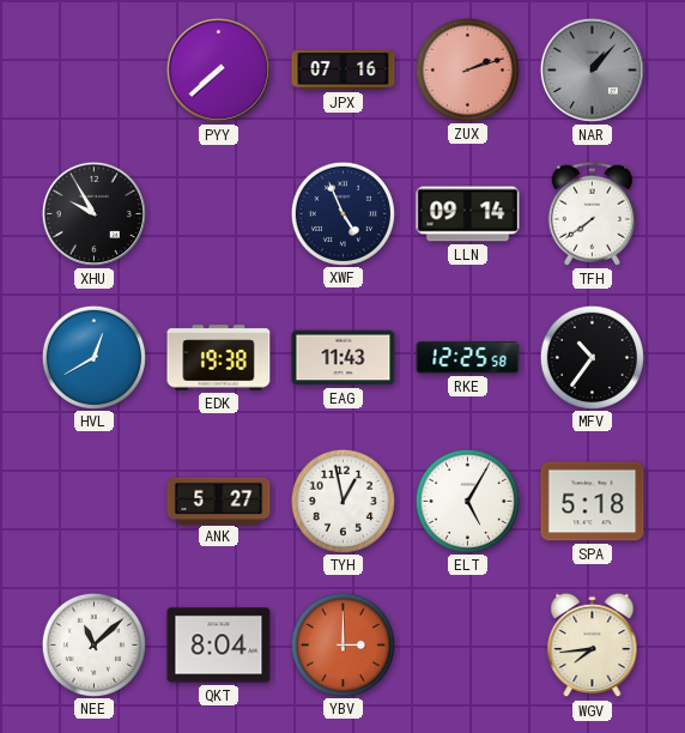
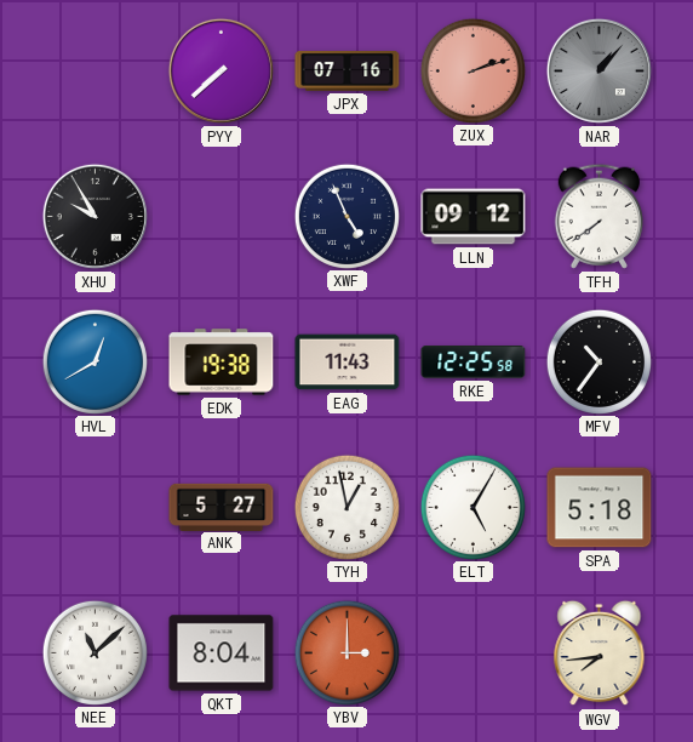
LLN: 09:14 -> 09:12 (474, 217)
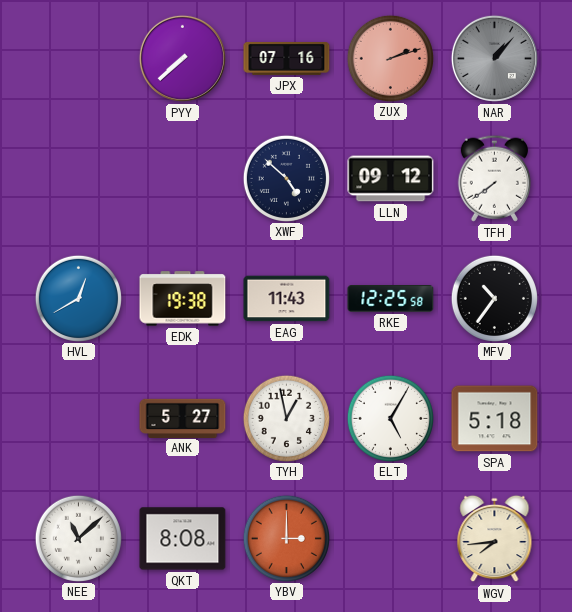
XHU: 9:55 -> none (94, 216)
XWF: 4:56 -> 4:52 (286, 178)
QKT: 8:04 -> 8:08 (183, 539)
